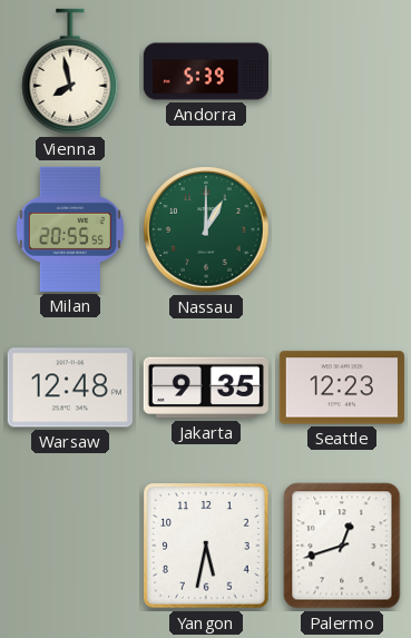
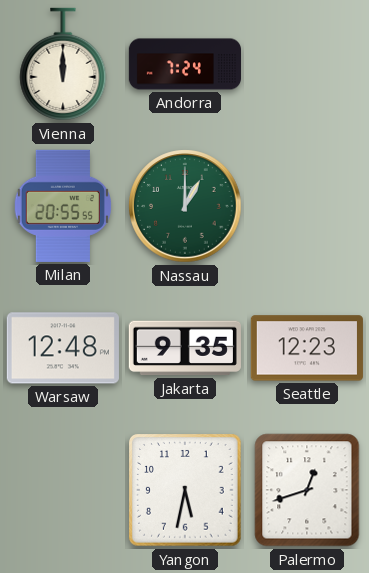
Vienna: 7:58 -> 12:00 (63, 64)
Andorra: 5:39 -> 7:24 (184, 64)
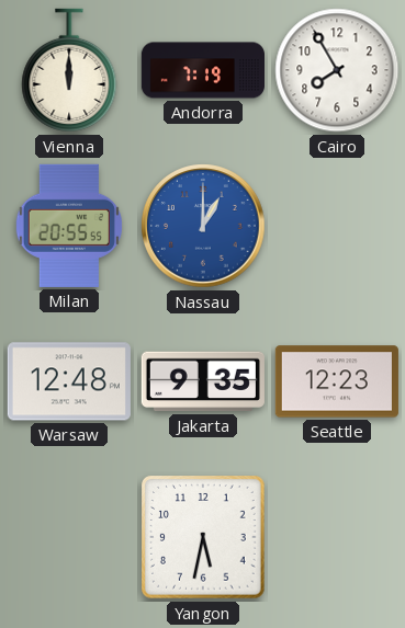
Andorra: 7:24 -> 7:19 (202, 70)
Cairo: none -> 7:55 (337, 70)
Nassau dial: green -> blue (203, 226)
Palermo: 12:42 -> none (307, 490)
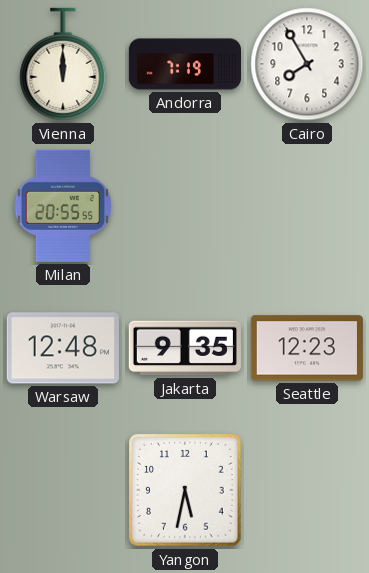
Nassau: 1:00 -> none (203, 226)
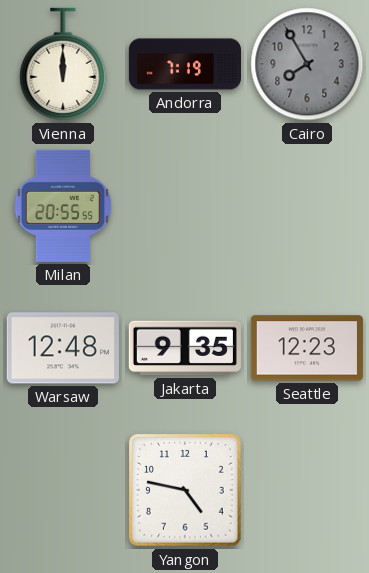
Cairo dial: white -> grey (307, 64)
Yangon: 5:32 -> 4:47 (185, 490)
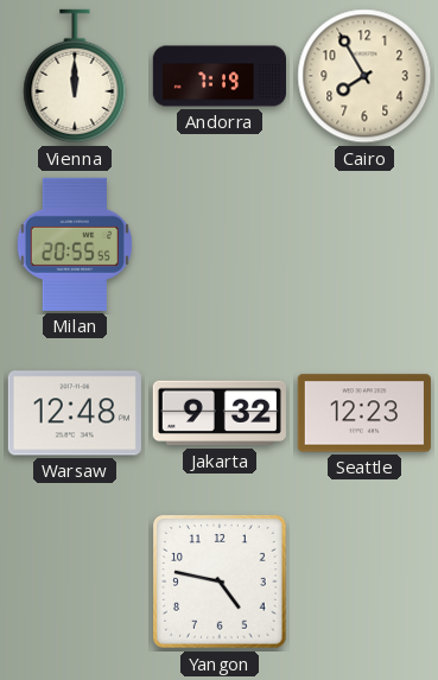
Cairo dial: grey -> cream (364, 76)
Jakarta: 9:35 -> 9:32 (220, 413)
